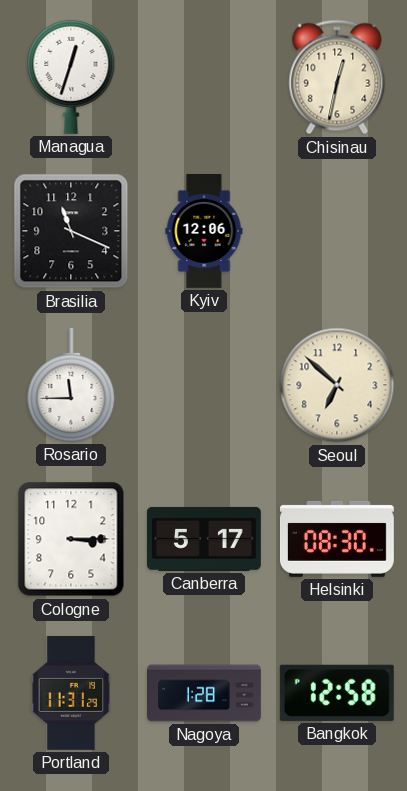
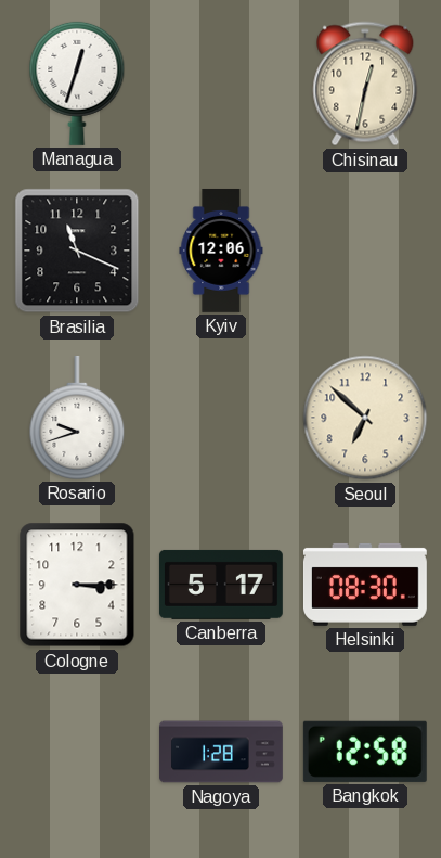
Rosario: 11:45 -> 9:42 (77, 418)
Portland: 11:31 -> none (71, 693)
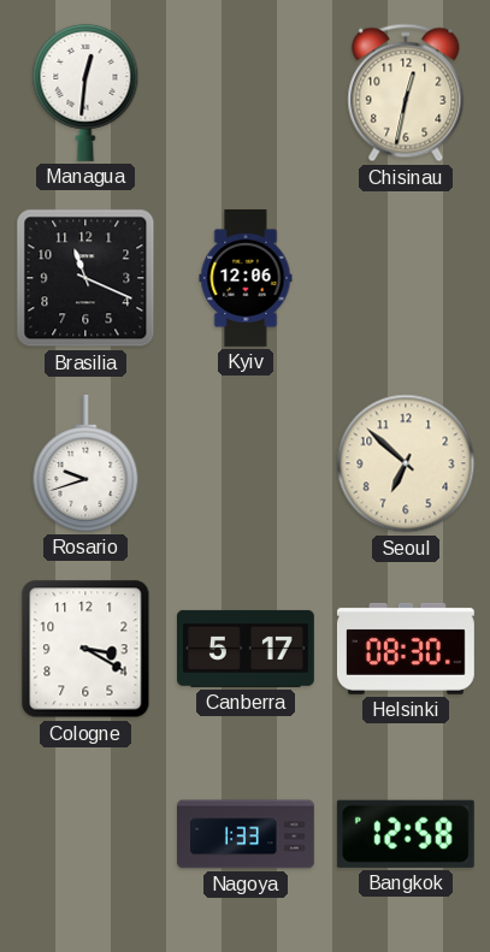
Managua: 12:33 -> 12:31 (85, 93)
Cologne: 3:15 -> 3:20 (85, 649)
Nagoya: 1:28 -> 1:33 (247, 834)
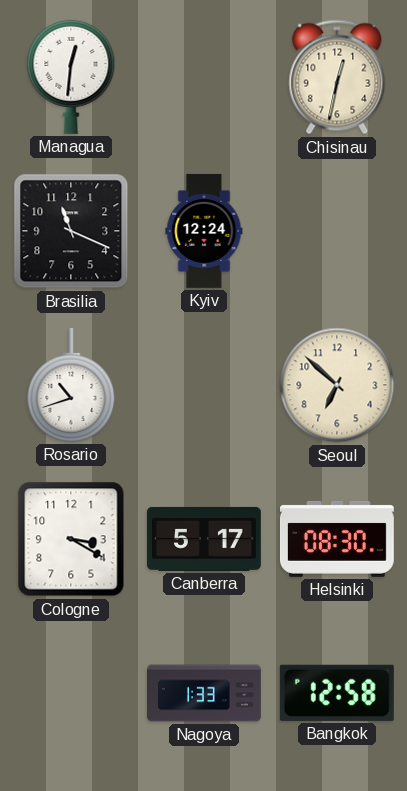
Kyiv: 12:06 -> 12:24 (204, 231)
Rosario: 9:42 -> 10:42 (71, 385)
